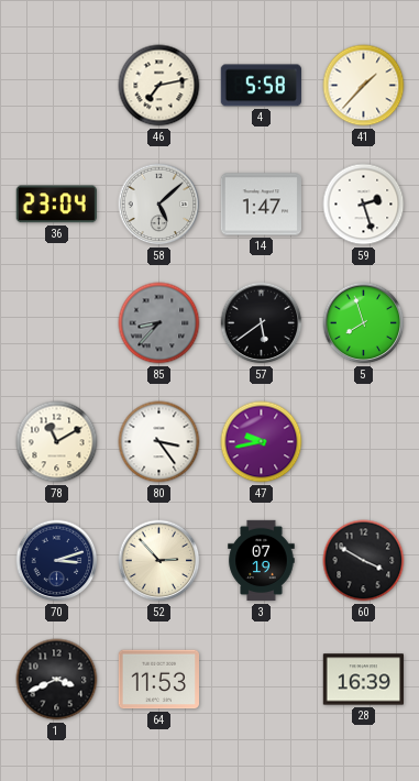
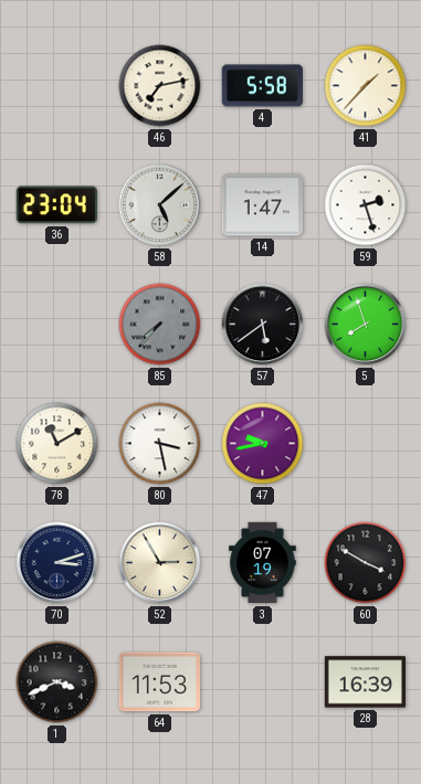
85: 8:37 -> 7:37 (160, 325)
80: 3:24 -> 3:28 (160, 444)
52: 2:53 -> 2:55 (160, 563)
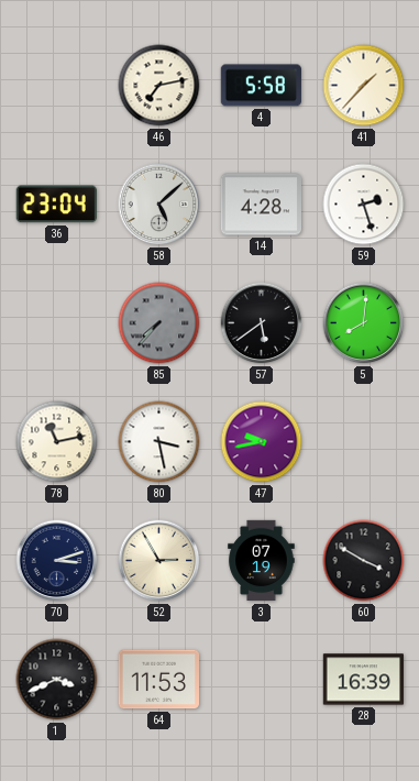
14: 1:47 -> 4:28 (261, 205)
5: 7:57 -> 8:01 (364, 323)
78: 11:10 -> 11:13 (57, 442)
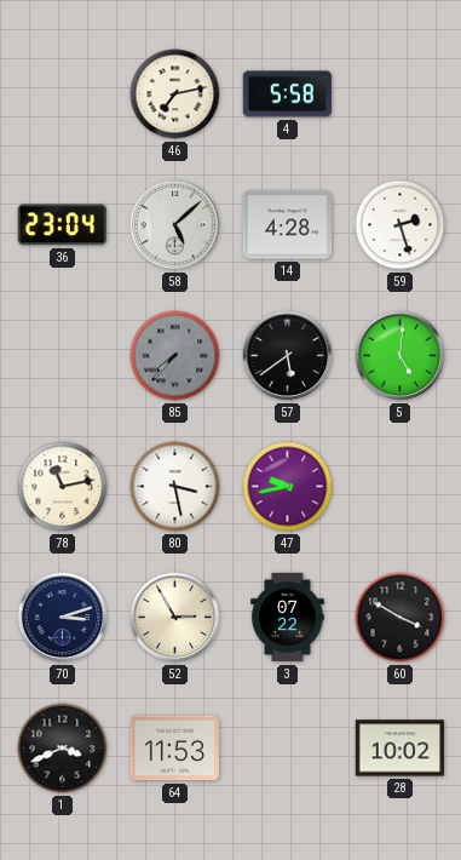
41: 1:37 -> none (364, 86)
5: 8:01 -> 5:01 (401, 356)
3: 07:19 -> 07:22 (288, 618)
28: 16:39 -> 10:02 (401, 749)
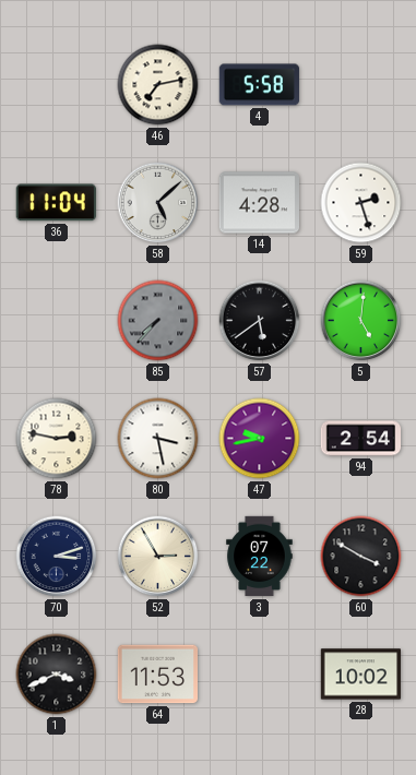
36: 23:04 -> 11:04 (56, 203)
78: 11:13 -> 2:47 (57, 439)
94: none -> 2:54 (361, 439)
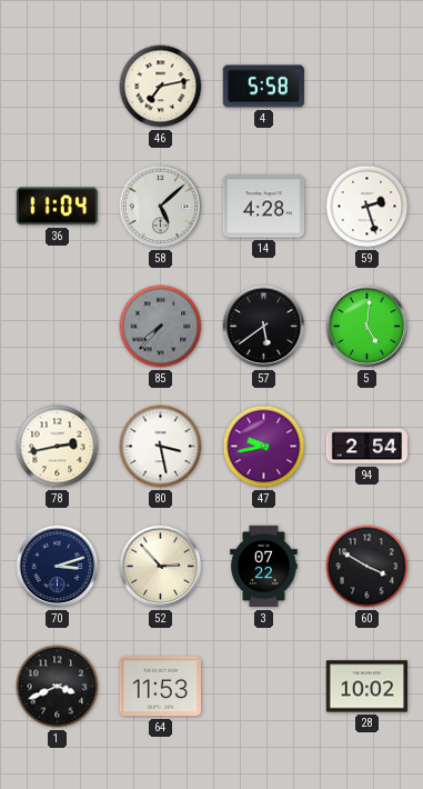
78: 2:47 -> 2:43 (58, 447)
52: 2:55 -> 2:53 (161, 567)
